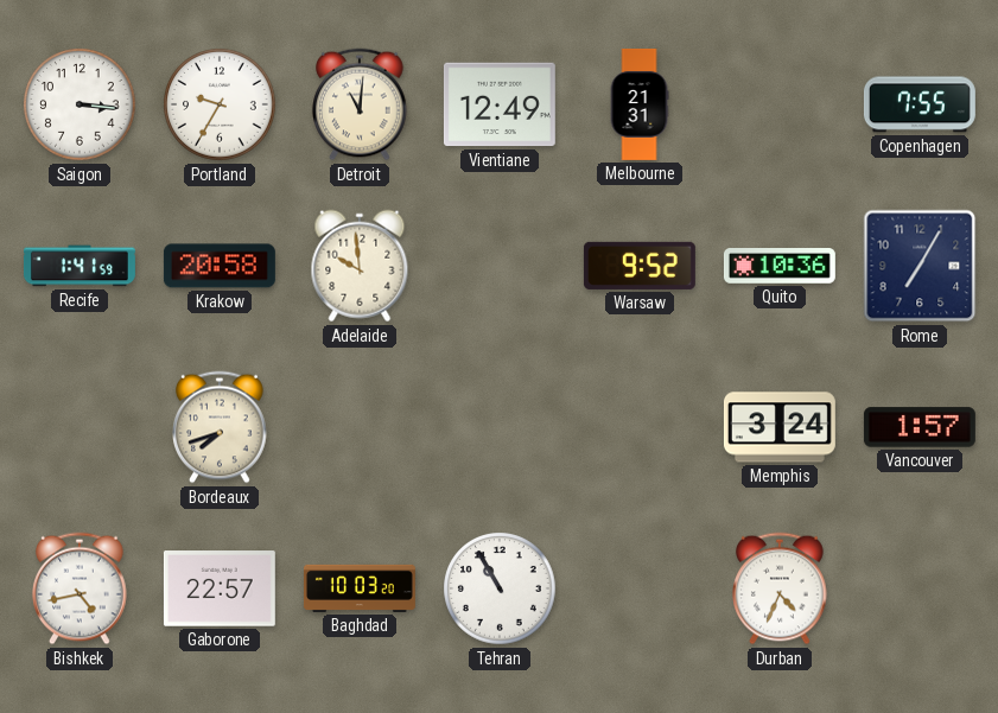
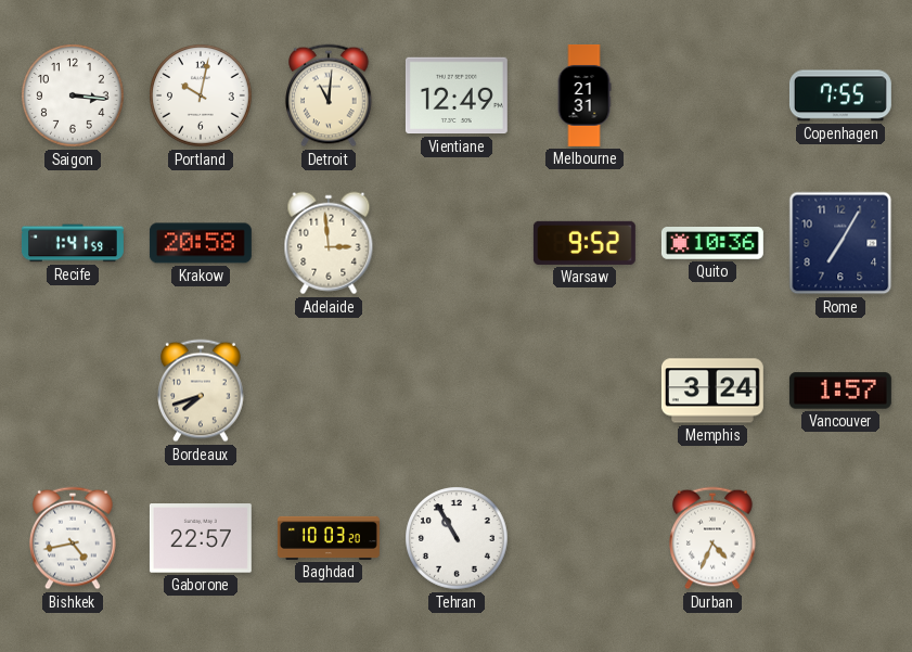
Portland: 9:35 -> 10:02 (201, 95)
Adelaide: 9:59 -> 2:59 (329, 243)
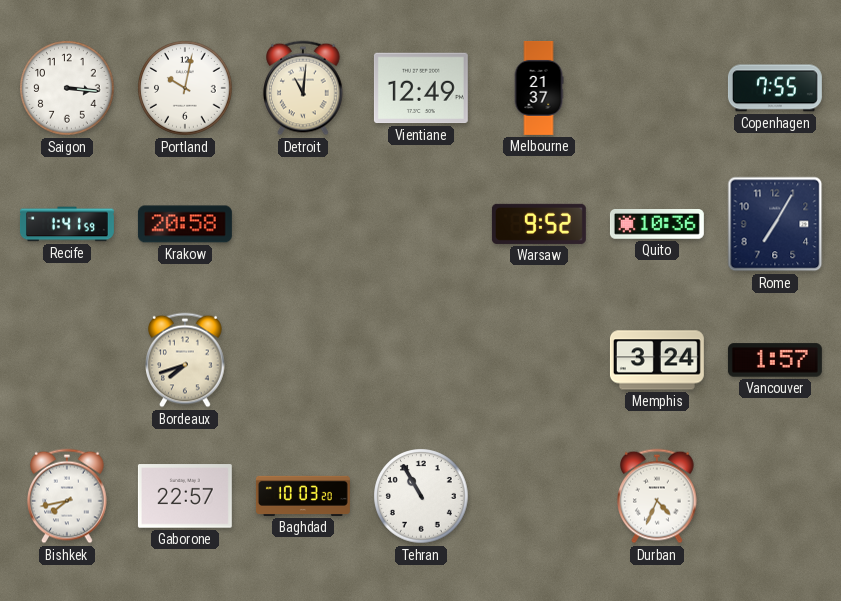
Melbourne: 21:31 -> 21:37 (539, 88)
Adelaide: 2:59 -> none (329, 243)
Bishkek: 4:43 -> 7:43 (67, 496)
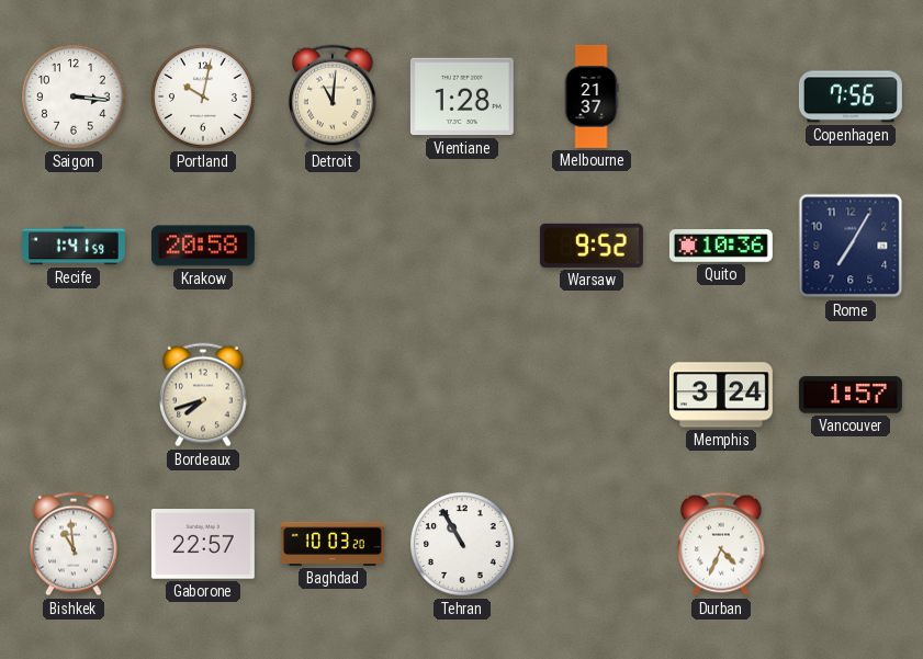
Vientiane: 12:49 -> 1:28 (462, 96)
Copenhagen: 7:55 -> 7:56 (851, 96)
Bishkek: 7:43 -> 10:59 (74, 544)
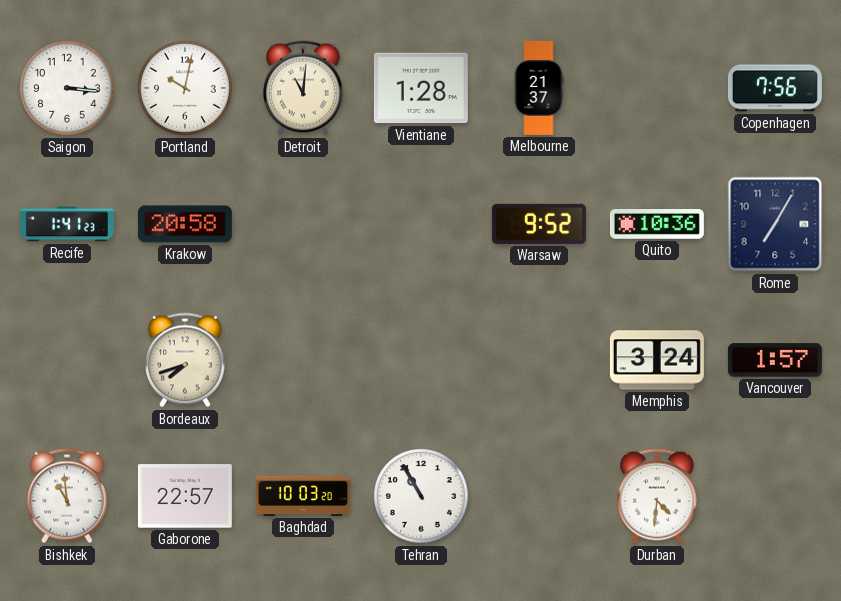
Recife: 1:41:59 -> 1:41:23 (67, 224)
Durban: 4:34 -> 4:31 (657, 496)
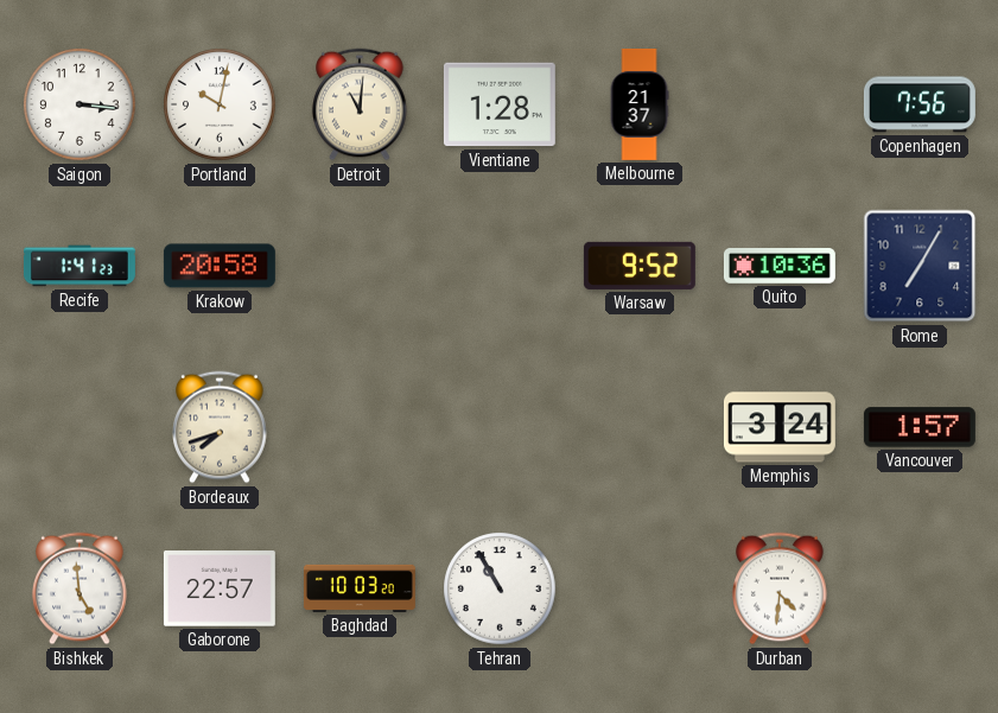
Bishkek: 10:59 -> 4:59 (80, 588)
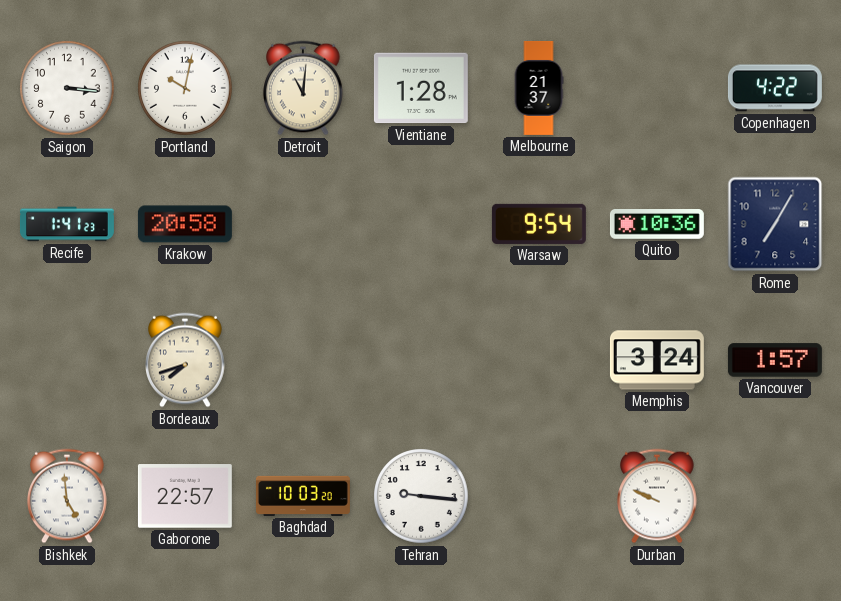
Copenhagen: 7:56 -> 4:22 (775, 88)
Warsaw: 9:52 -> 9:54 (539, 224)
Tehran: 10:55 -> 9:16 (421, 496)
Durban: 4:31 -> 9:49 (657, 496)
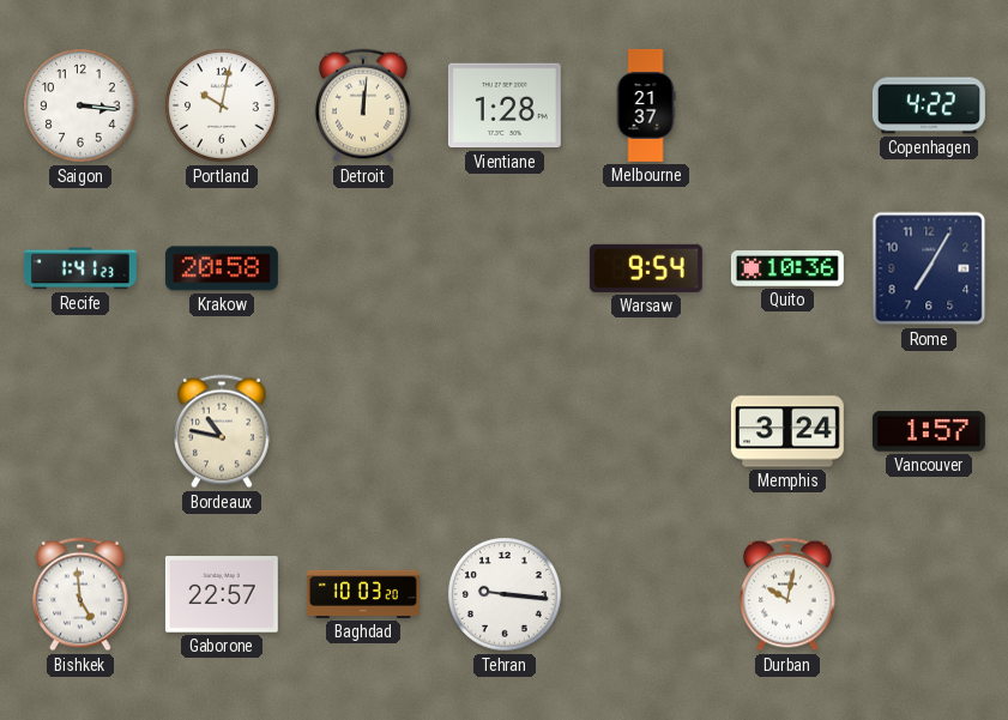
Detroit: 11:01 -> 12:01 (363, 105)
Bordeaux: 7:42 -> 10:47 (222, 431)
Durban: 9:49 -> 10:02 (787, 594)
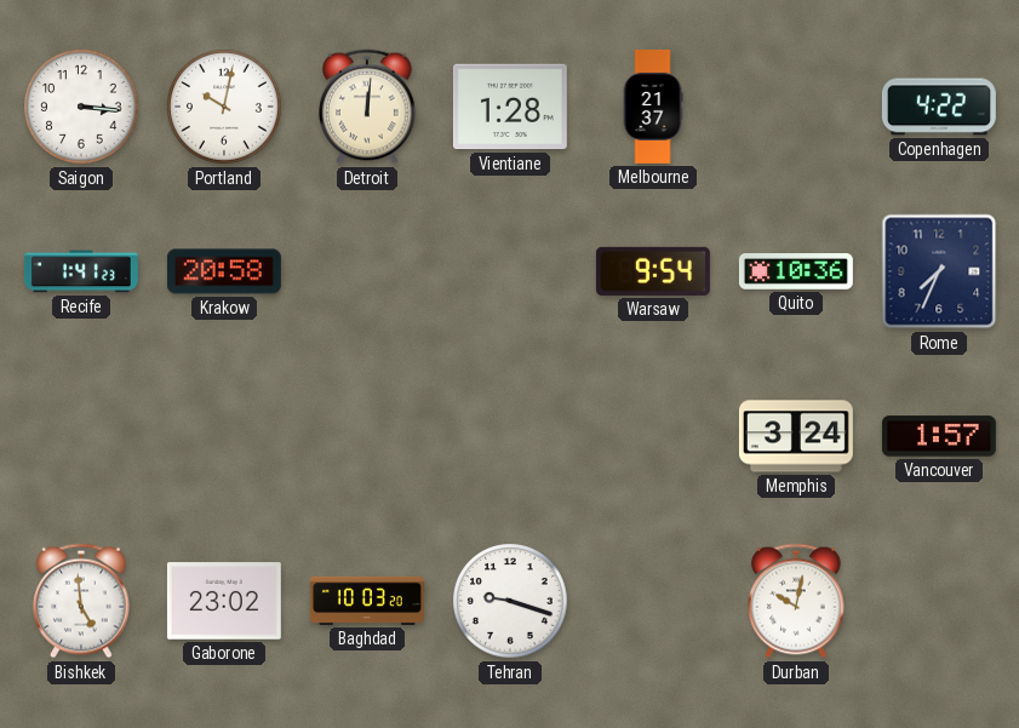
Rome: 7:05 -> 7:34 (939, 271)
Bordeaux: 10:47 -> none (222, 431)
Gaborone: 22:57 -> 23:02 (224, 601)
Tehran: 9:16 -> 9:18 (510, 601)
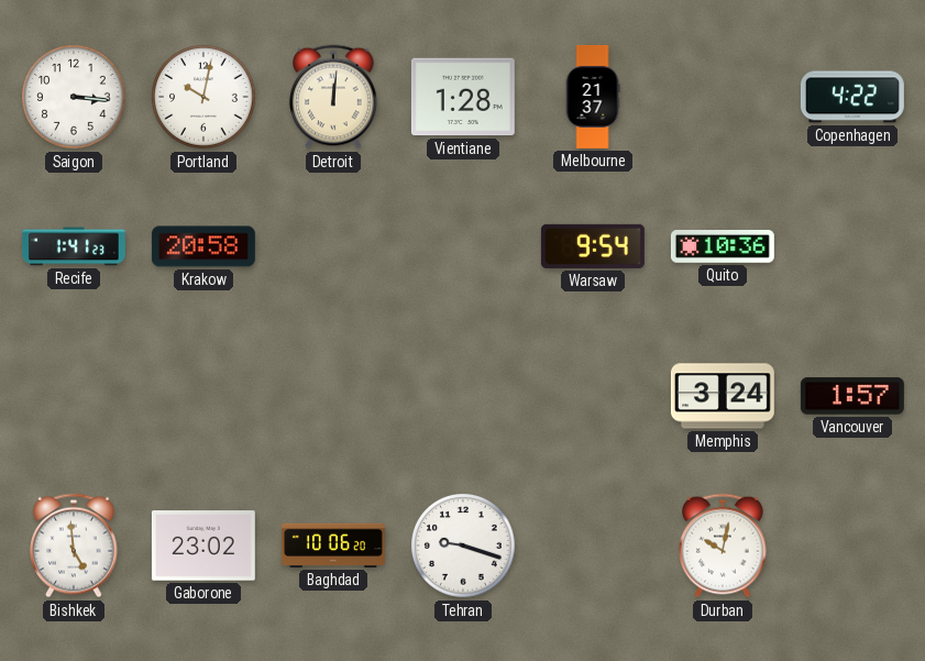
Rome: 7:34 -> none (939, 271)
Baghdad: 10:03 -> 10:06 (333, 546)
